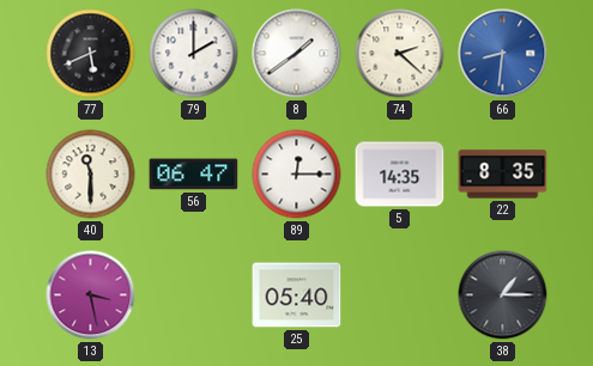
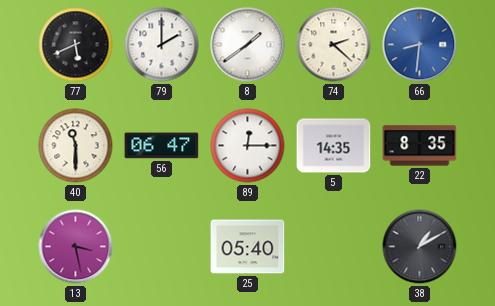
38: 1:15 -> 1:10 (420, 247)
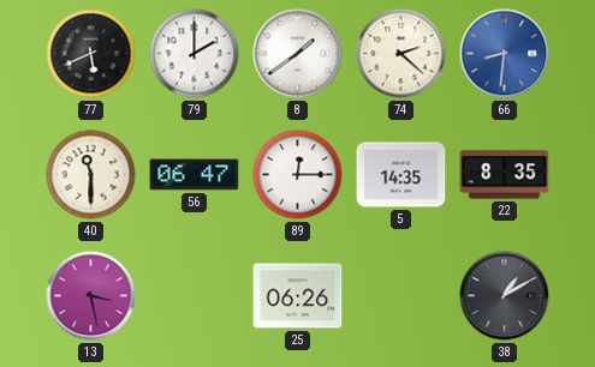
25: 05:40 -> 06:26 (298, 296)
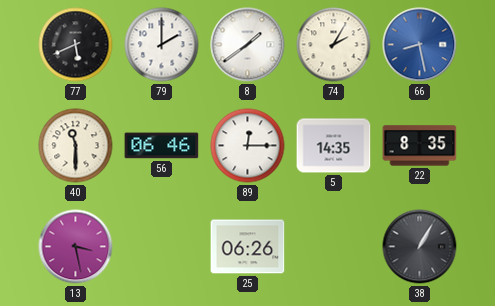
74: 2:22 -> 2:05 (334, 45)
66: 8:31 -> 8:28 (420, 45)
56: 06:47 -> 06:46 (162, 146)
38: 1:10 -> 1:05 (420, 247)
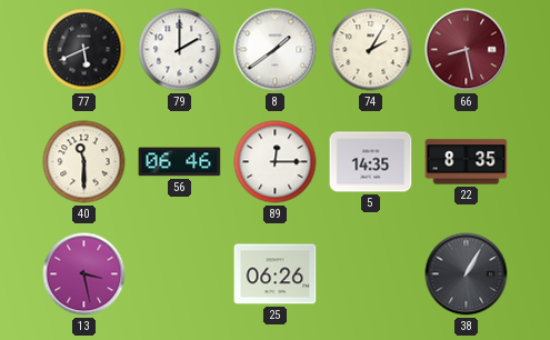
66 dial: blue -> burgundy (467, 50)
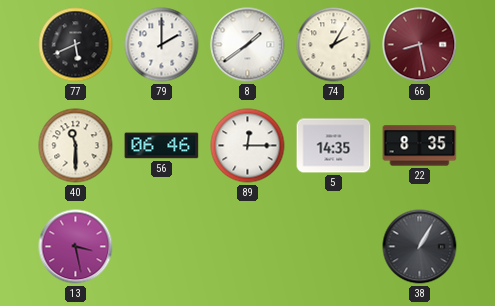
25: 06:26 -> none (276, 274)
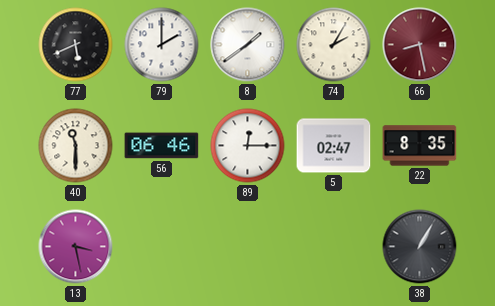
5: 14:35 -> 02:47 (334, 146)
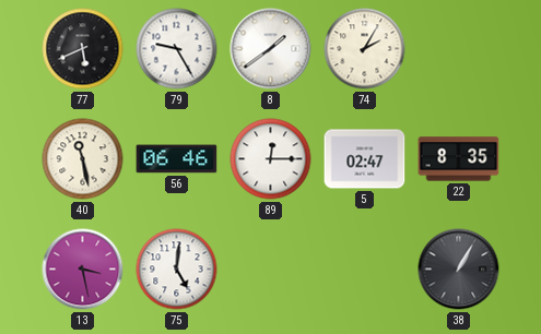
79: 2:00 -> 9:25 (177, 49)
66: 8:28 -> none (420, 45)
40: 11:30 -> 11:28 (83, 159)
75: none -> 5:01 (177, 270)
